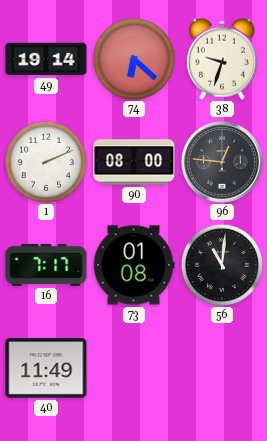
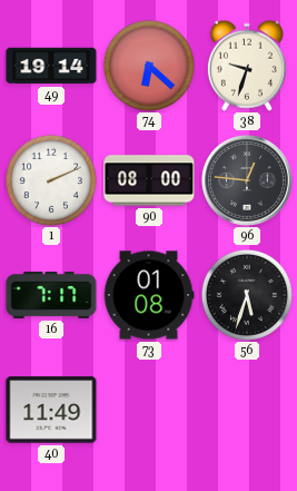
56: 11:01 -> 5:33 (247, 295)
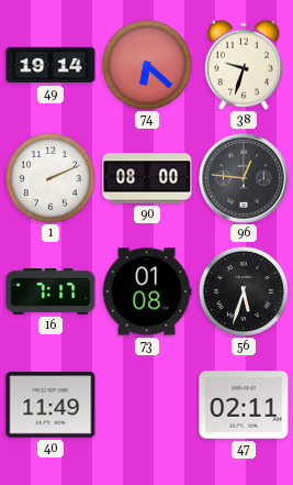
47: none -> 02:11 (244, 405)
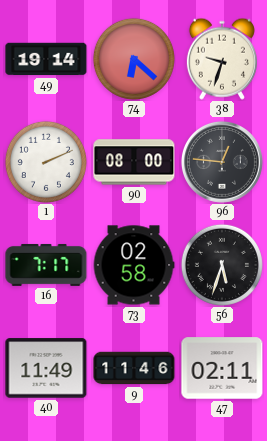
73: 01:08 -> 02:58 (134, 265)
9: none -> 11:46 (134, 368)
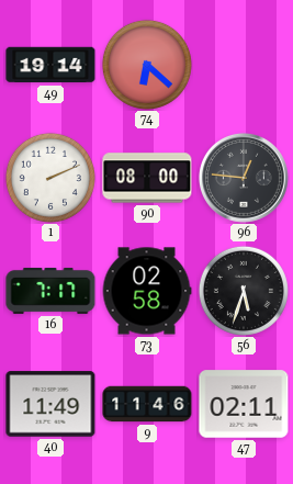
38: 9:33 -> none (222, 59)
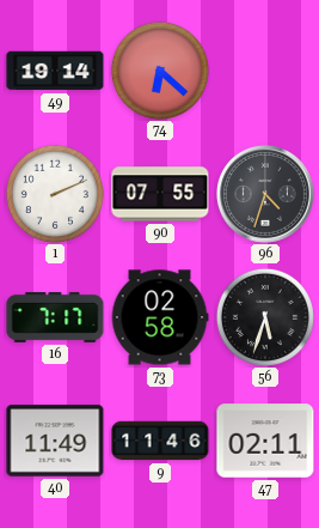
90: 08:00 -> 07:55 (160, 194)
96: 12:46 -> 4:33 (265, 194)
